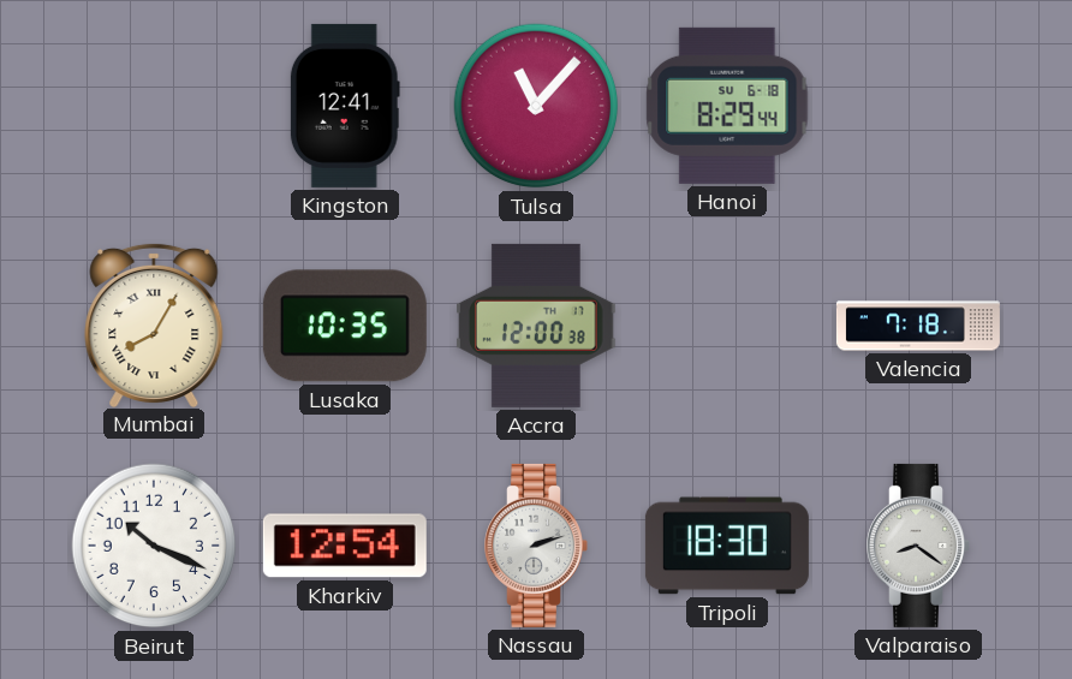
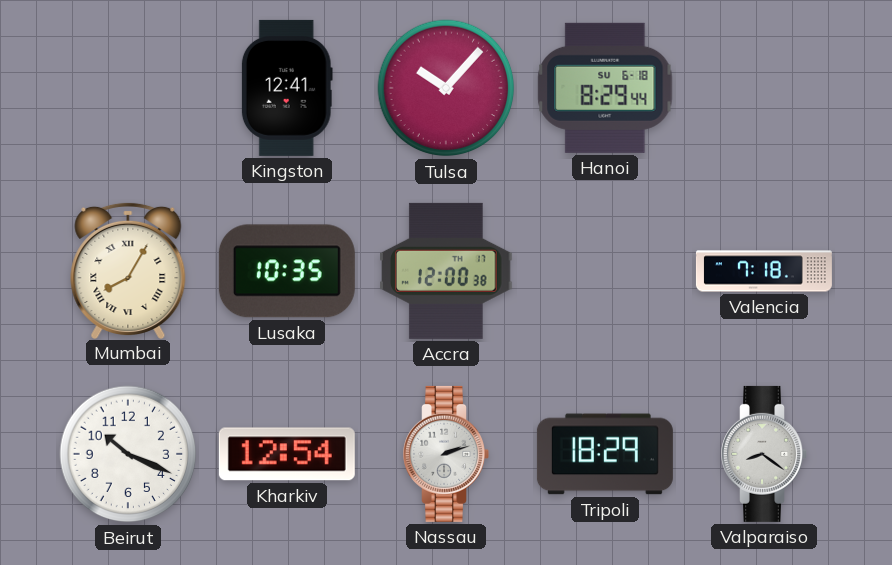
Tulsa: 11:07 -> 10:07 (446, 88)
Tripoli: 18:30 -> 18:29 (605, 454)
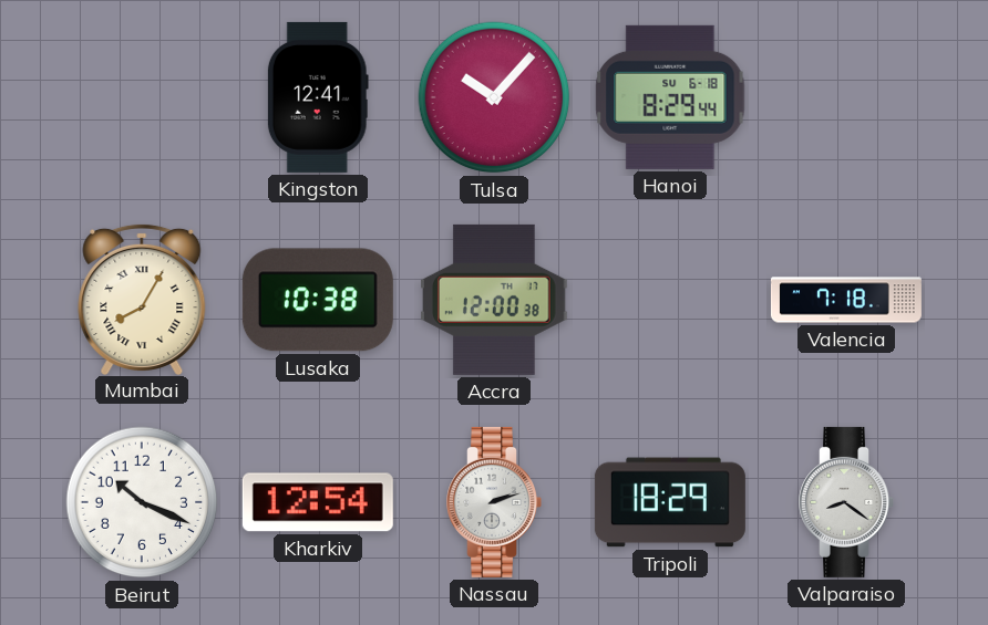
Lusaka: 10:35 -> 10:38 (318, 300)
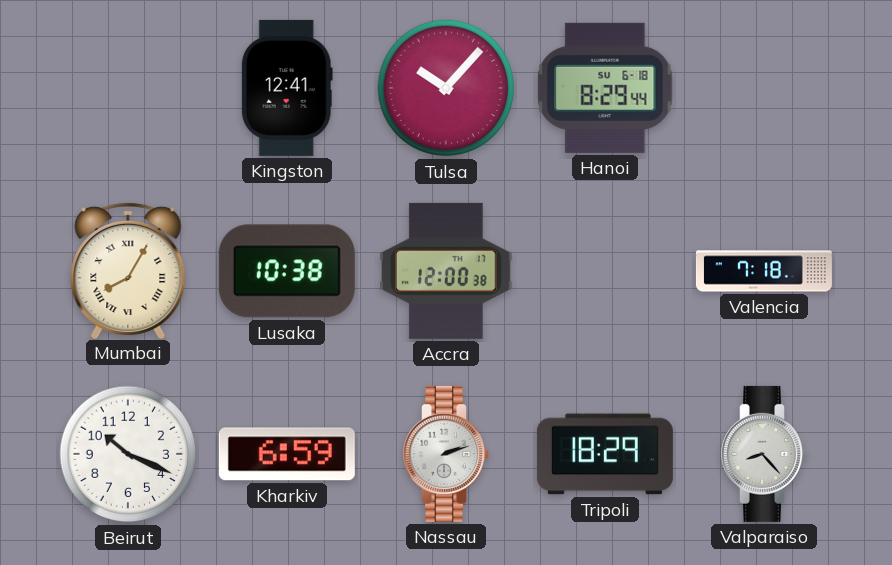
Kharkiv: 12:54 -> 6:59 (287, 454)
Valparaiso: 8:21 -> 8:23 (764, 454)
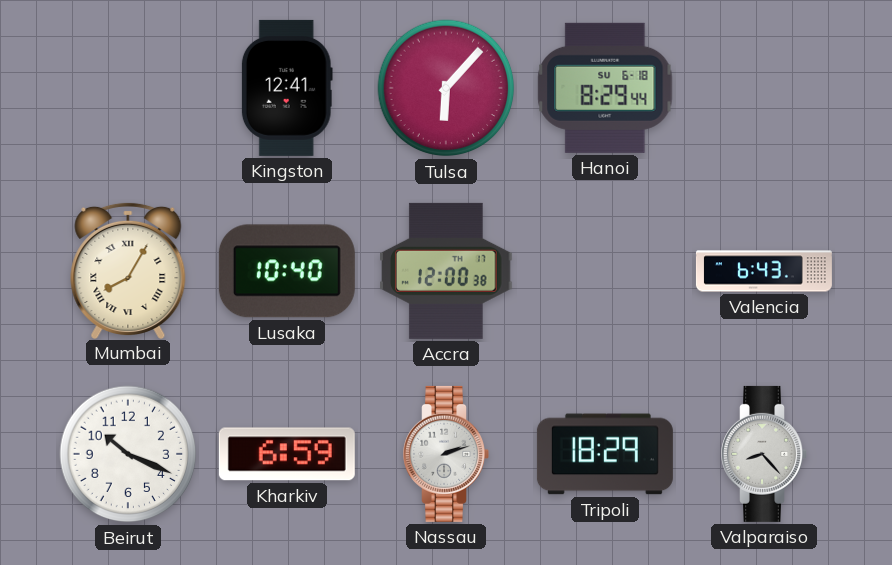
Tulsa: 10:07 -> 6:07 (446, 88)
Lusaka: 10:38 -> 10:40 (287, 271)
Valencia: 7:18 -> 6:43 (764, 271)
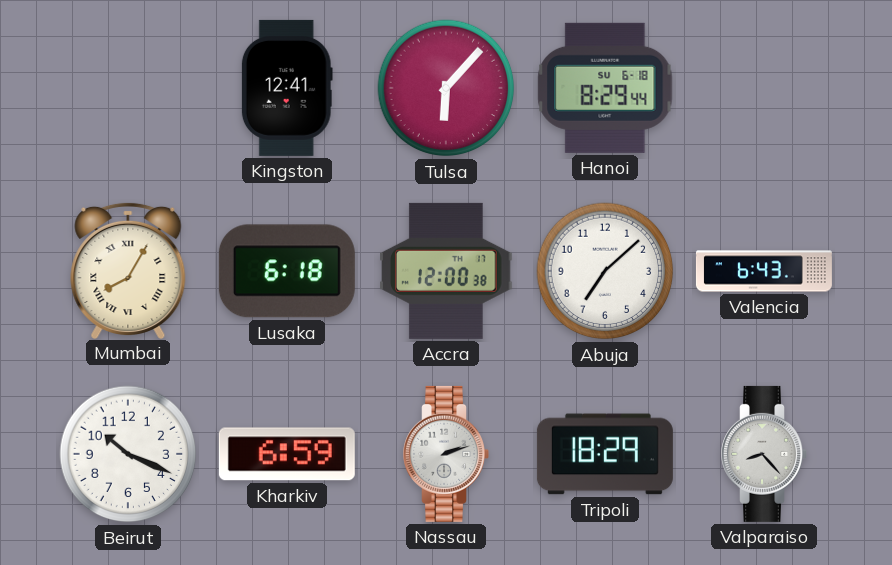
Lusaka: 10:40 -> 6:18 (287, 271)
Abuja: none -> 7:08 (605, 271)
